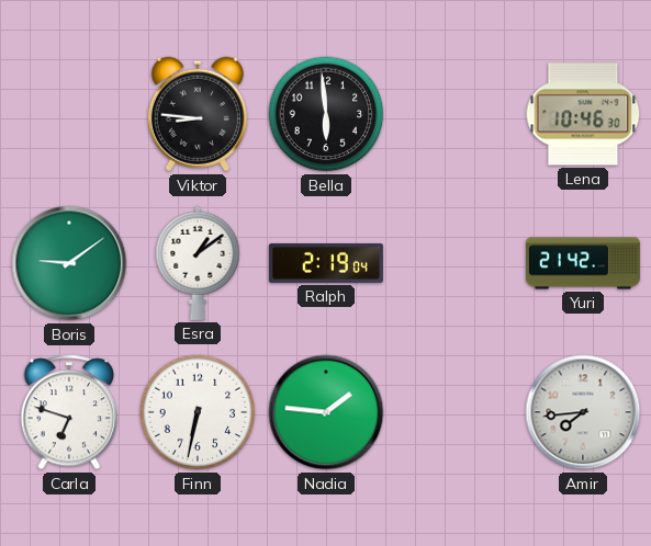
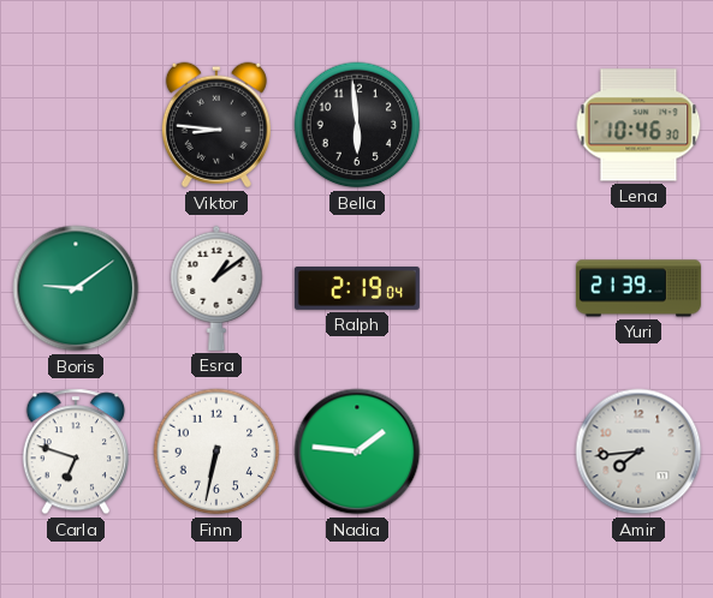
Yuri: 21:42 -> 21:39 (638, 288)
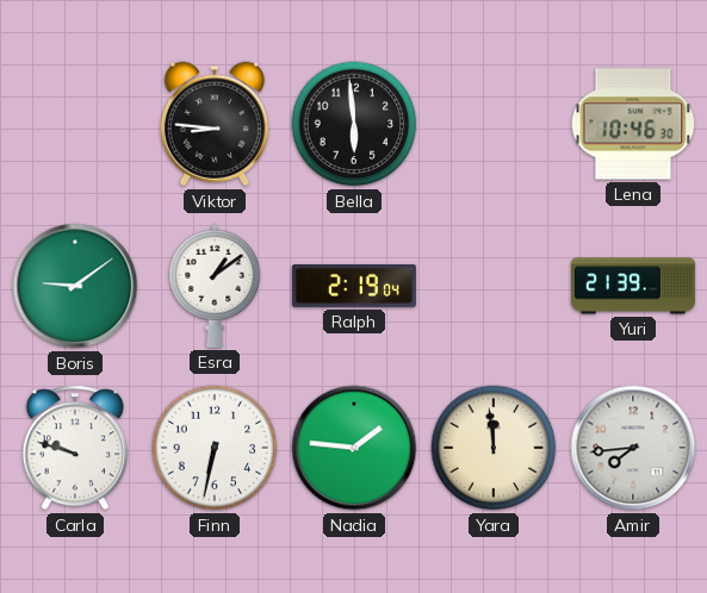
Carla: 6:48 -> 9:48 (74, 448)
Yara: none -> 11:59 (494, 448)
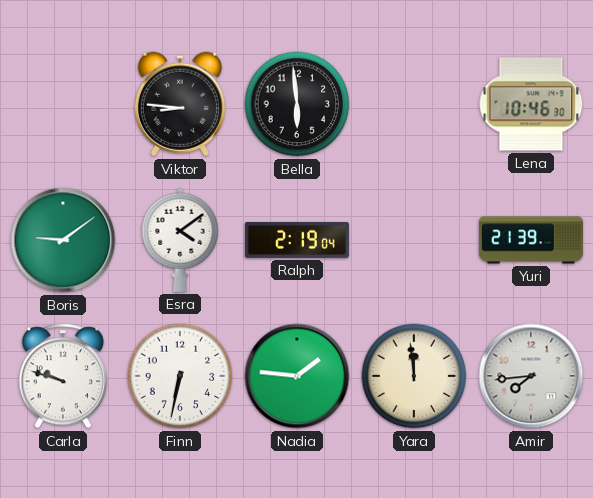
Esra: 1:09 -> 4:09 (180, 240)
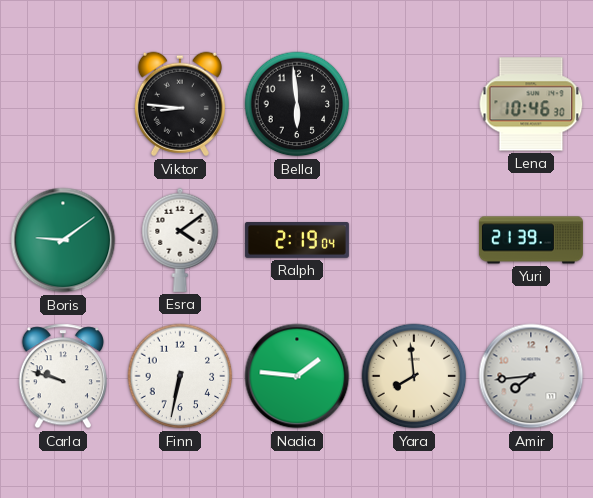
Yara: 11:59 -> 7:59 (414, 376)
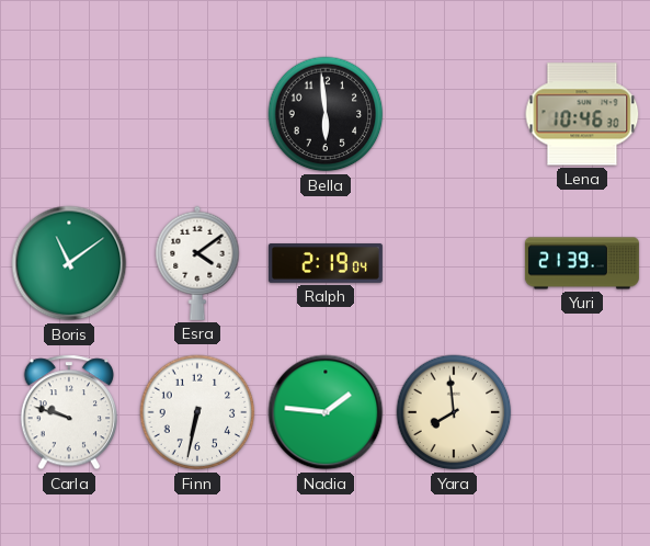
Viktor: 8:46 -> none (180, 104)
Boris: 9:09 -> 11:09 (69, 263)
Amir: 7:44 -> none (531, 376)
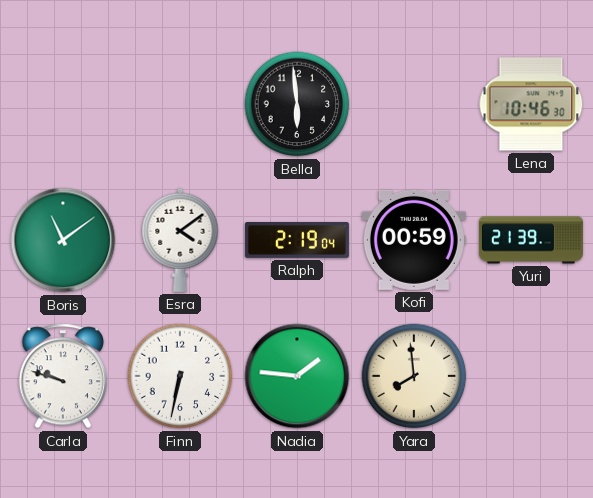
Kofi: none -> 00:59 (414, 240)
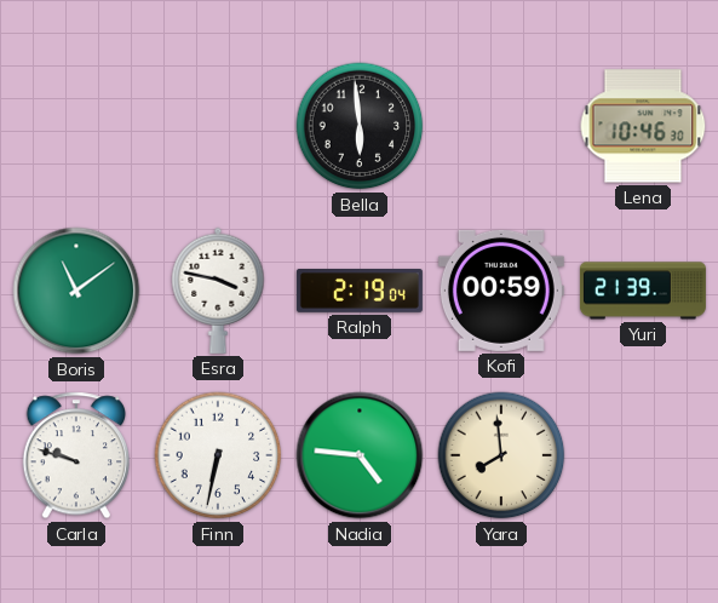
Esra: 4:09 -> 3:47 (218, 291)
Nadia: 1:46 -> 4:46 (360, 455)
